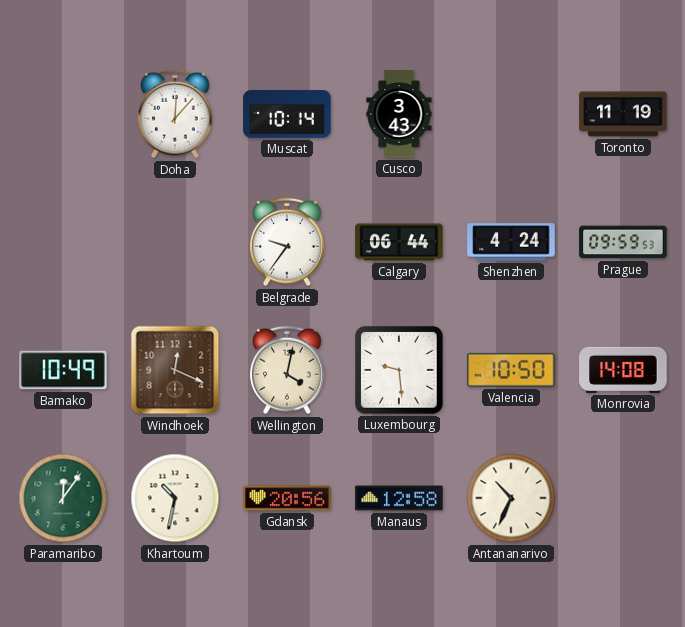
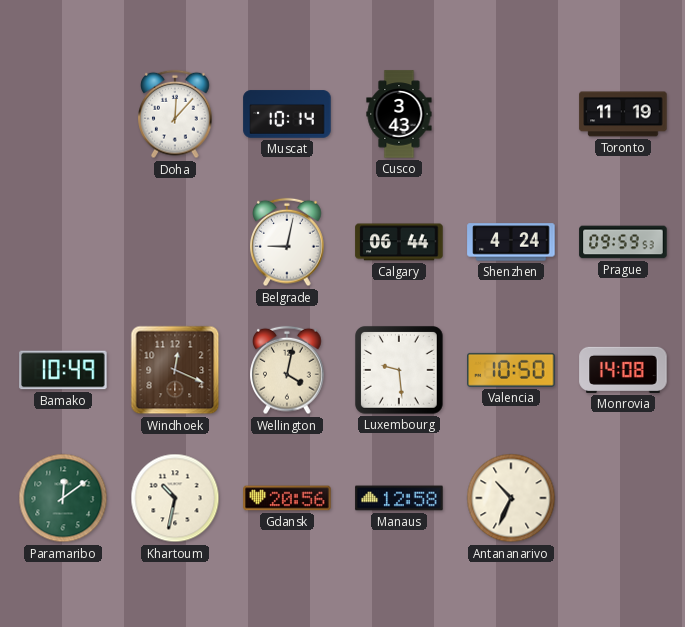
Belgrade: 9:36 -> 9:02 (287, 242)
Paramaribo: 12:06 -> 12:09 (63, 498)
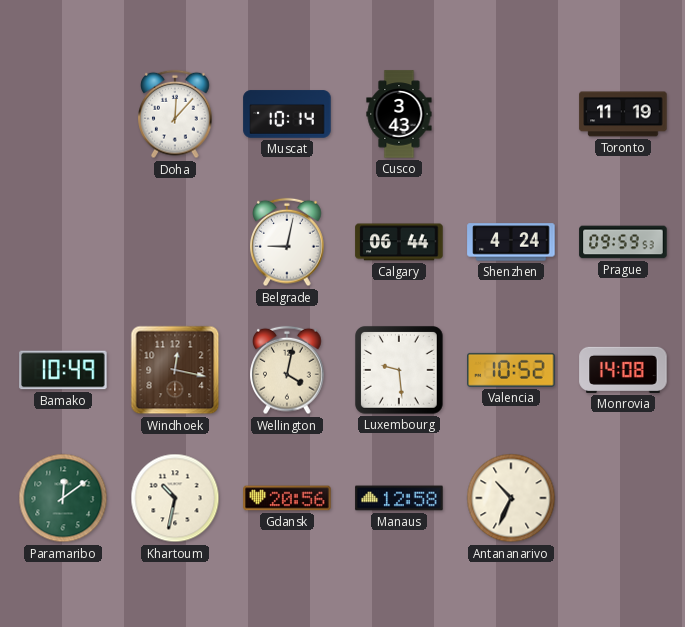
Windhoek: 12:19 -> 12:17 (175, 370)
Valencia: 10:50 -> 10:52 (511, 370)
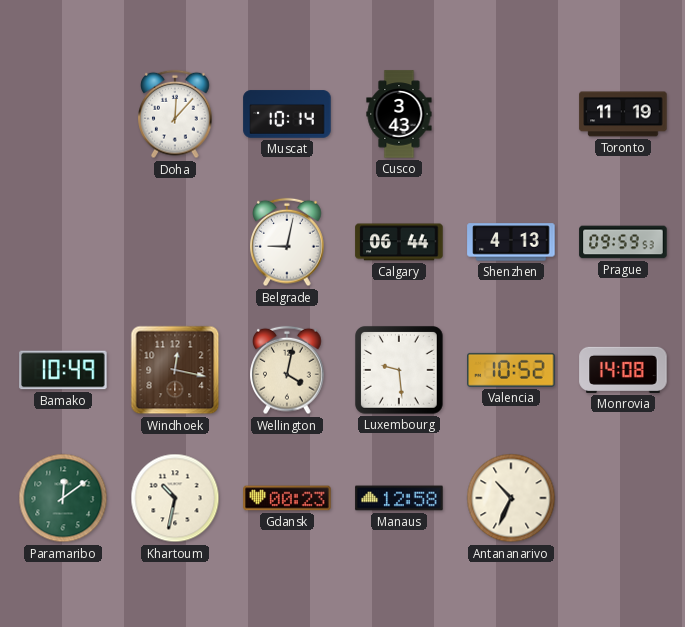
Shenzhen: 4:24 -> 4:13 (511, 242)
Gdansk: 20:56 -> 00:23 (287, 498)
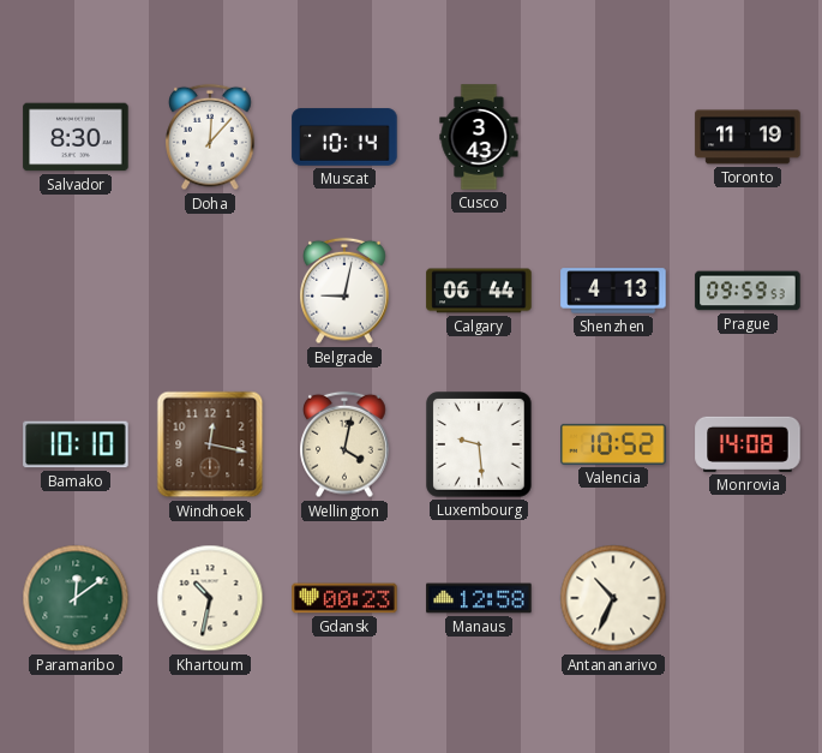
Salvador: none -> 8:30 (76, 137)
Bamako: 10:49 -> 10:10 (76, 444)
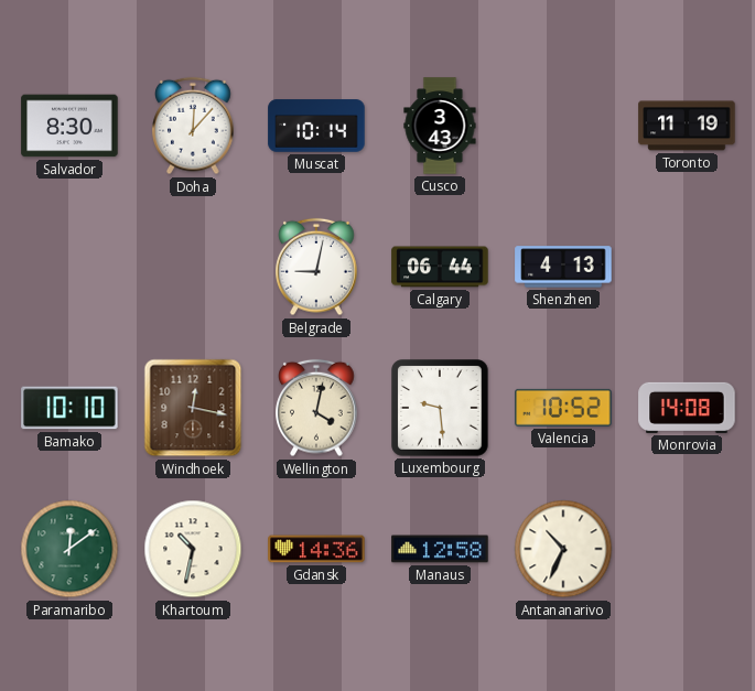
Prague: 09:59 -> none (748, 291)
Gdansk: 00:23 -> 14:36 (316, 549)
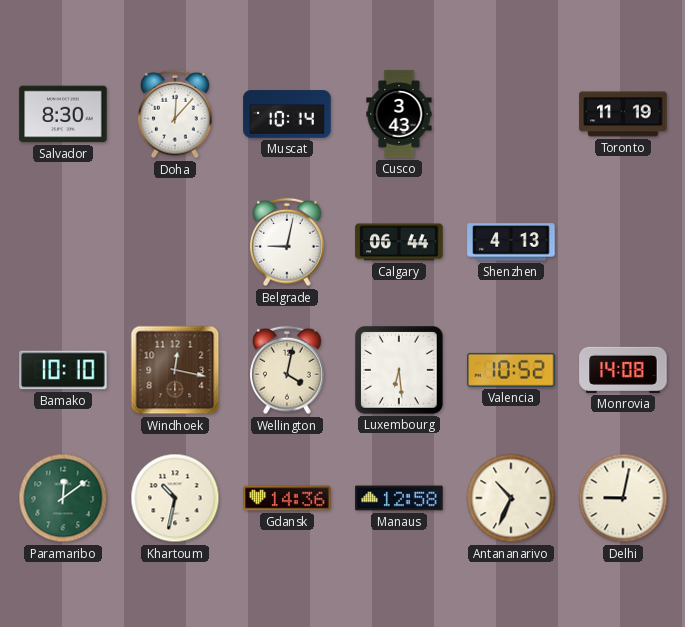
Luxembourg: 9:29 -> 6:29 (399, 370)
Delhi: none -> 9:02 (623, 498)
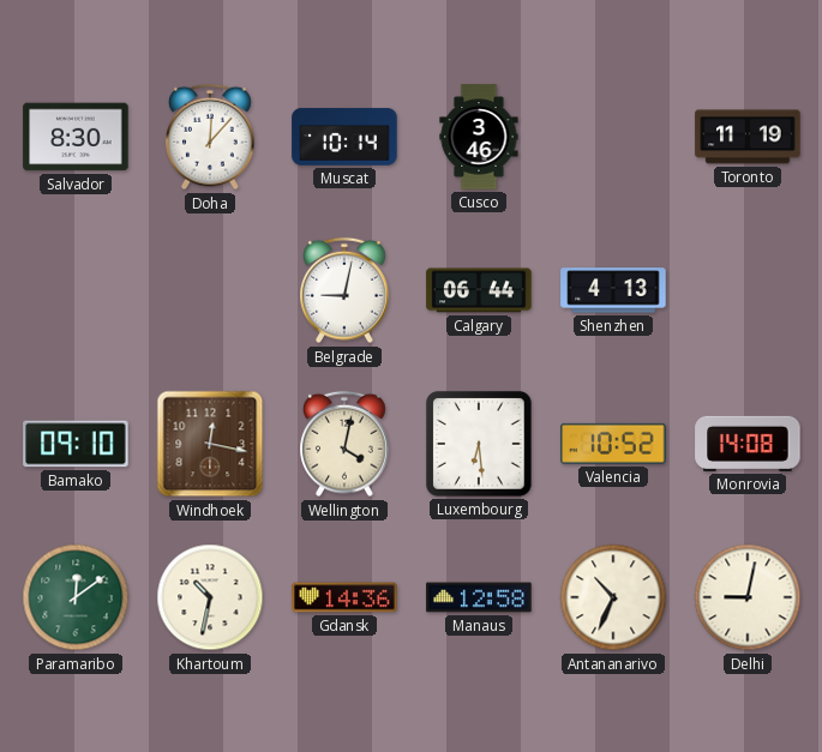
Cusco: 3:43 -> 3:46 (479, 137)
Bamako: 10:10 -> 09:10 (76, 444)
